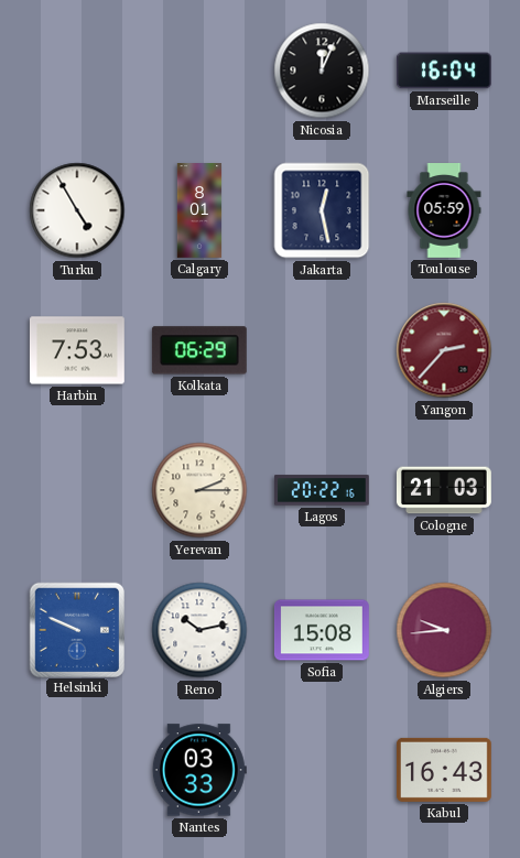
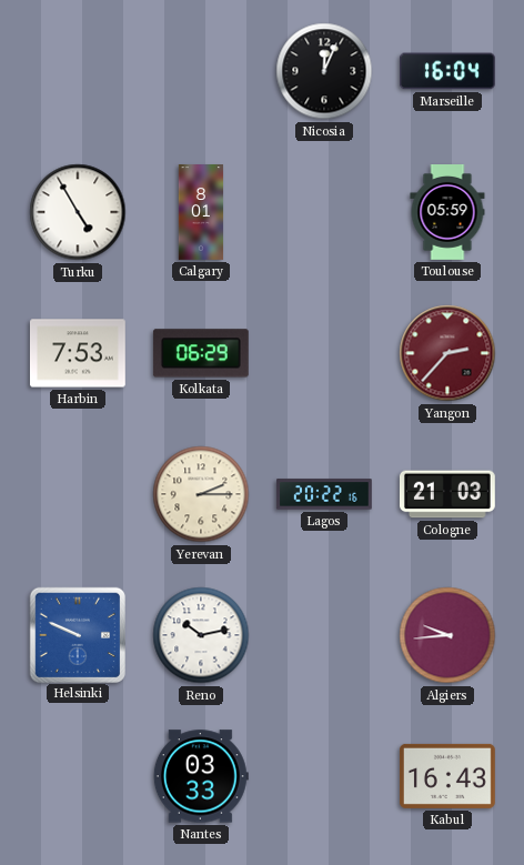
Jakarta: 12:28 -> none (322, 210)
Sofia: 15:08 -> none (322, 630)
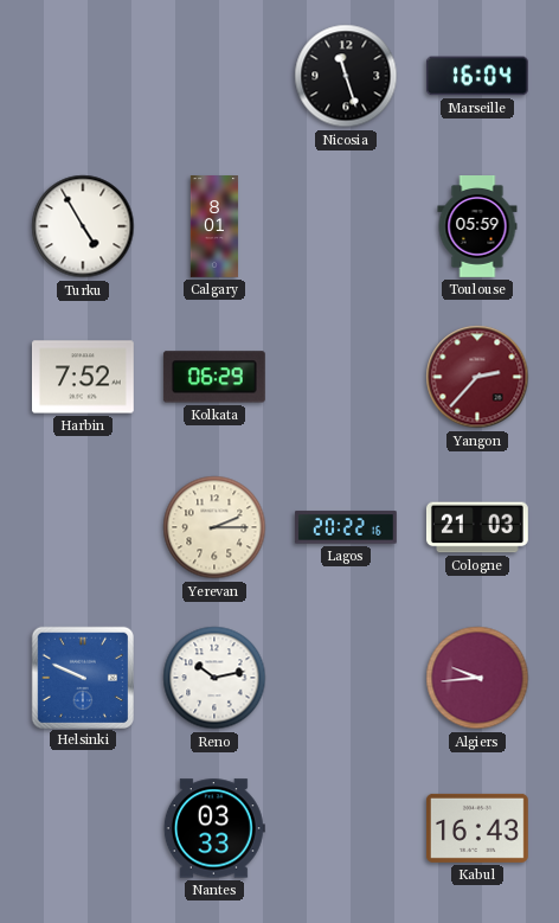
Nicosia: 12:04 -> 11:27 (346, 76)
Harbin: 7:53 -> 7:52 (83, 377)
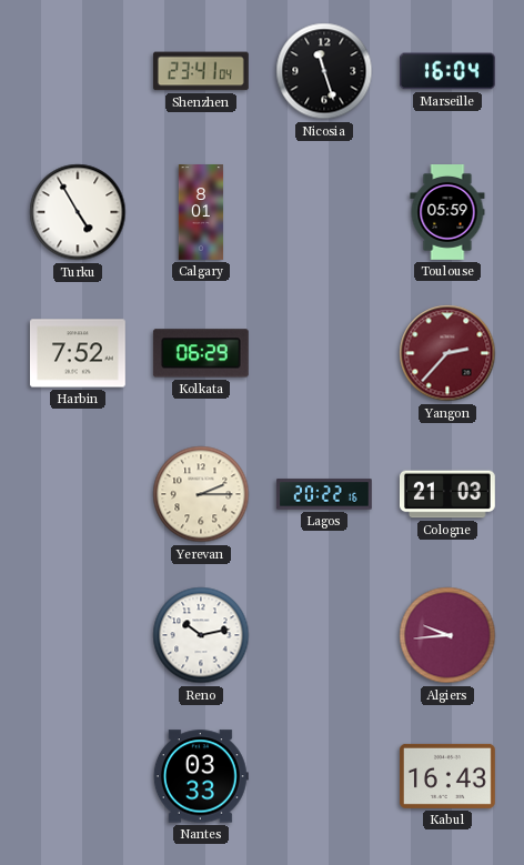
Shenzhen: none -> 23:41 (201, 71)
Helsinki: 9:49 -> none (82, 677)
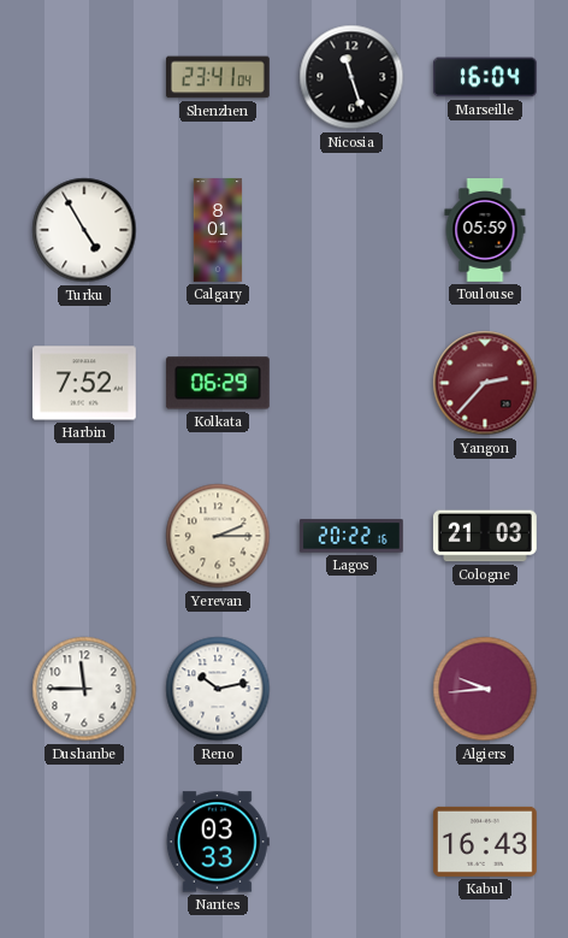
Dushanbe: none -> 11:45 (84, 689)
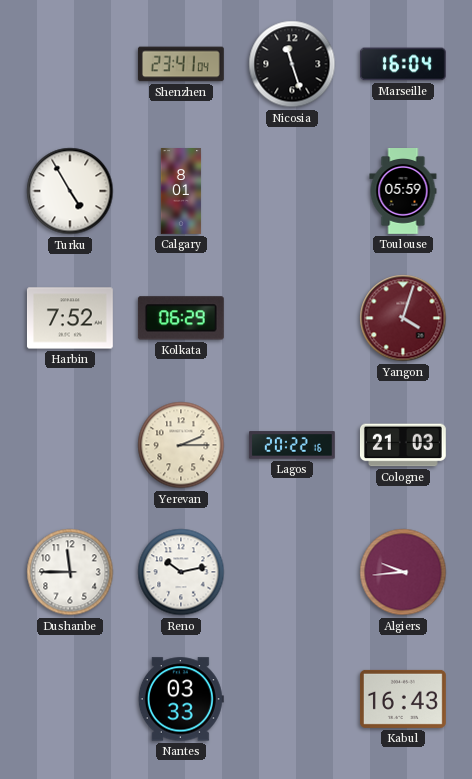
Yangon: 2:37 -> 4:03 (403, 318)
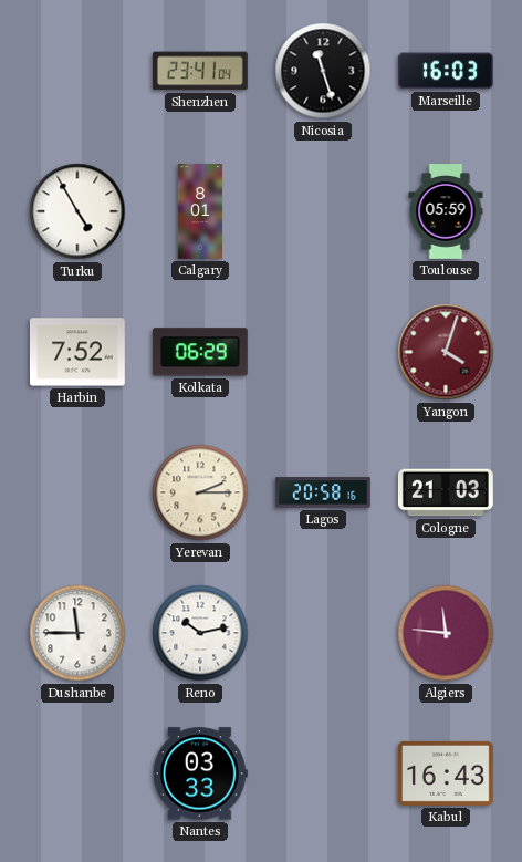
Marseille: 16:04 -> 16:03 (446, 71)
Lagos: 20:22 -> 20:58 (323, 492)
Algiers: 9:44 -> 11:46 (446, 633)
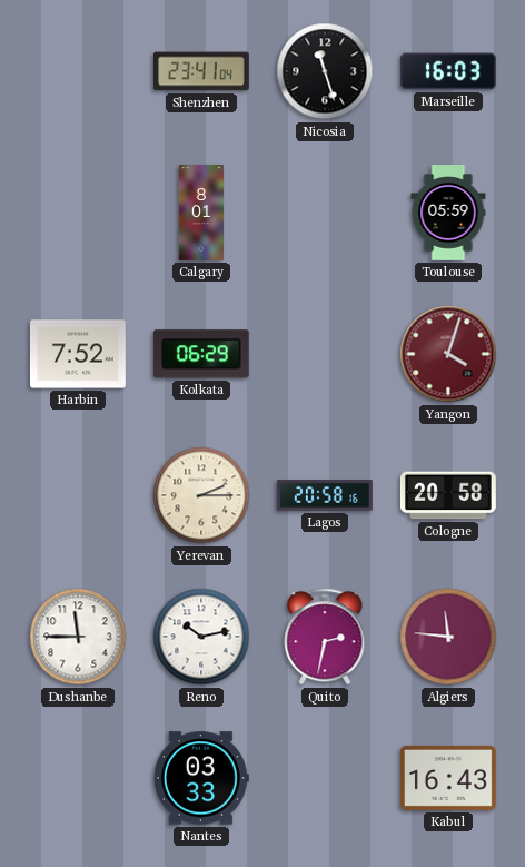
Turku: 4:55 -> none (77, 211)
Cologne: 21:03 -> 20:58 (448, 495)
Quito: none -> 2:32 (325, 637)
